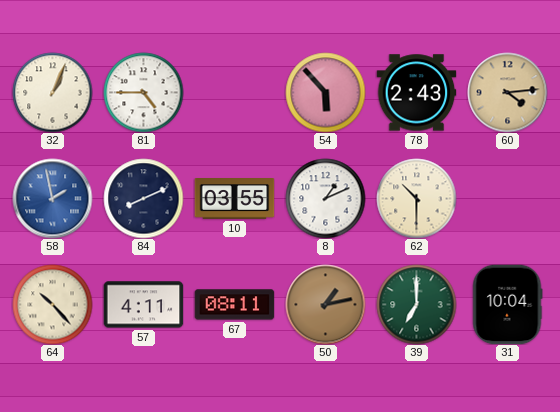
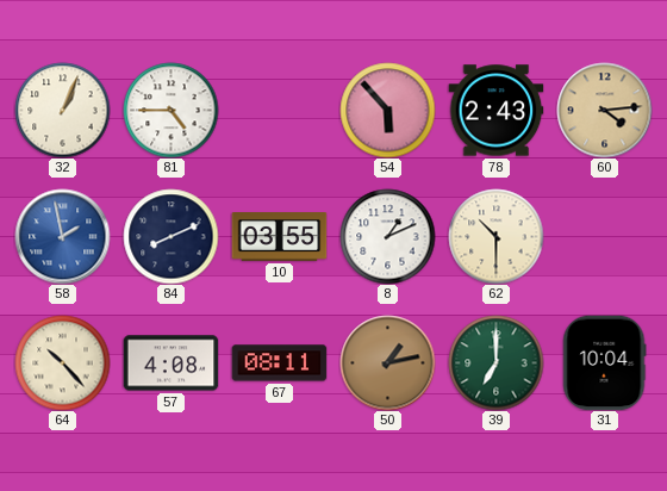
57: 4:11 -> 4:08 (170, 363)
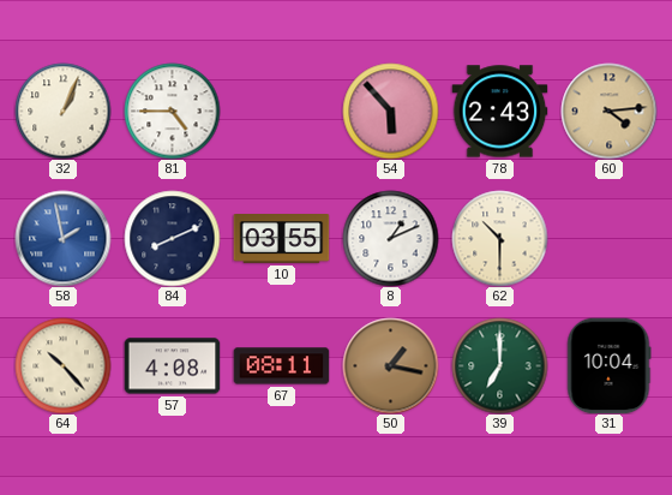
50: 1:13 -> 1:17 (390, 365)
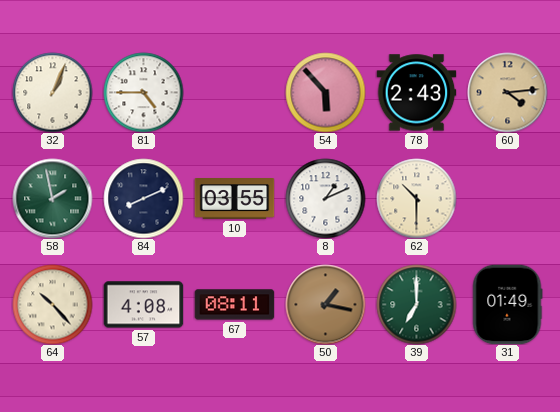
58 dial: blue -> green (52, 198)
31: 10:04 -> 01:49 (507, 304)
